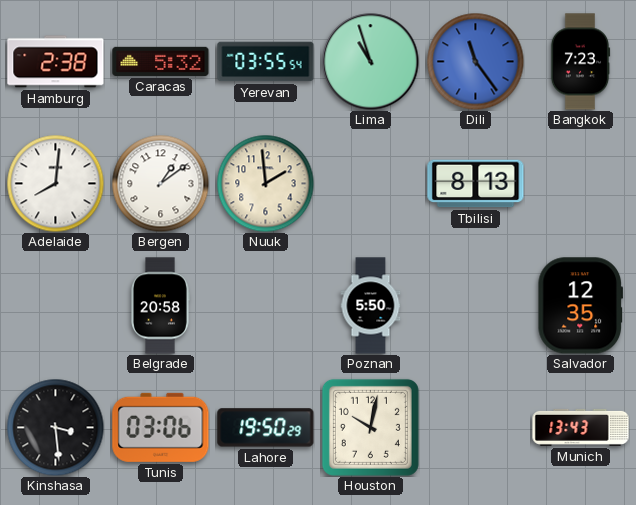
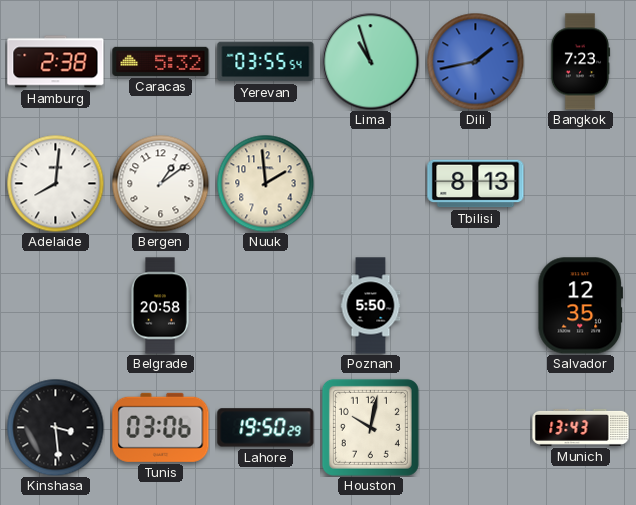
Dili: 11:24 -> 1:43 (475, 61)
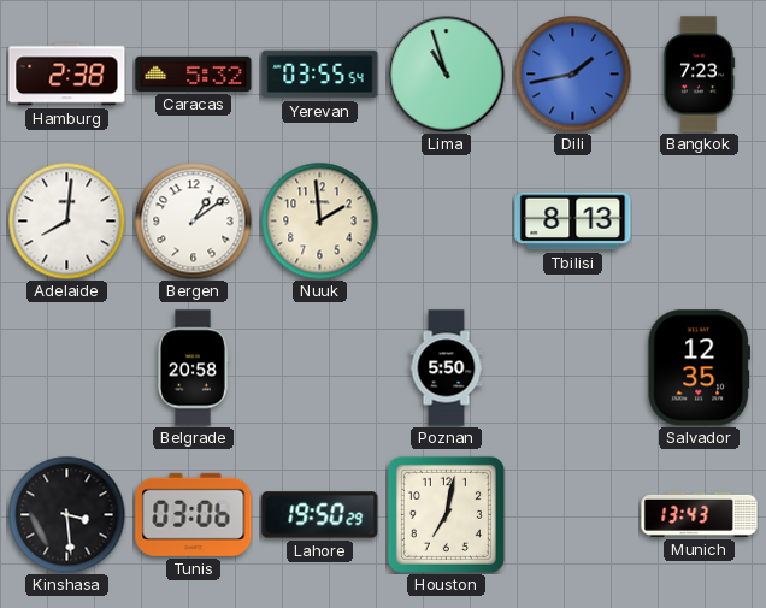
Houston: 10:02 -> 7:02 (446, 514)
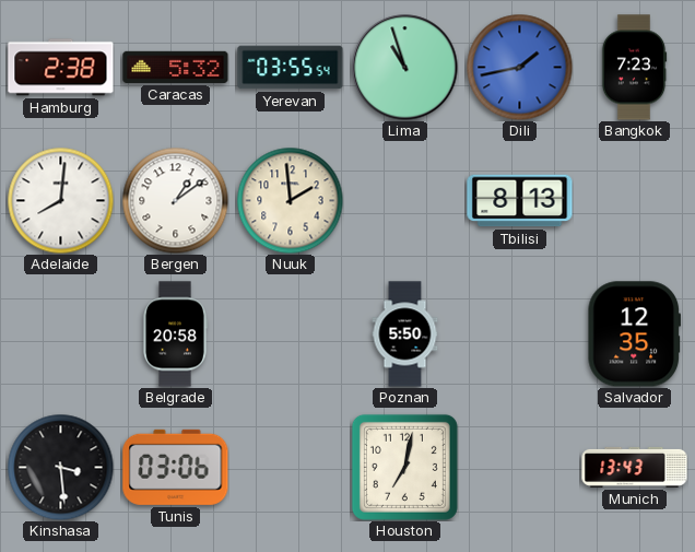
Lahore: 19:50 -> none (320, 515)
